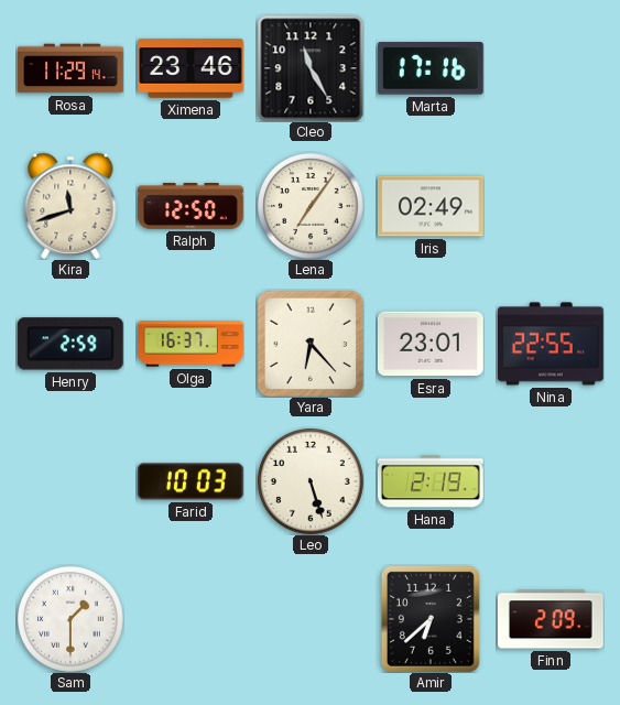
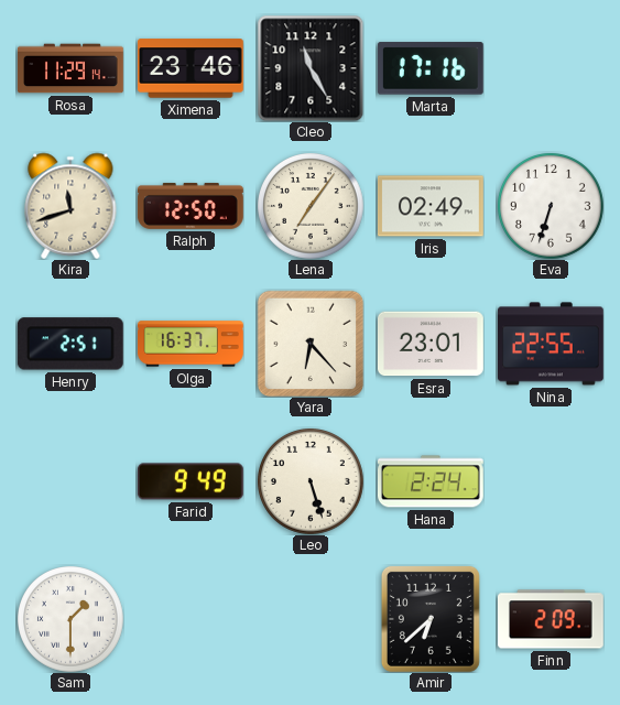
Eva: none -> 6:33 (551, 206)
Henry: 2:59 -> 2:51 (70, 344)
Farid: 10:03 -> 9:49 (192, 481)
Hana: 2:19 -> 2:24 (431, 481)
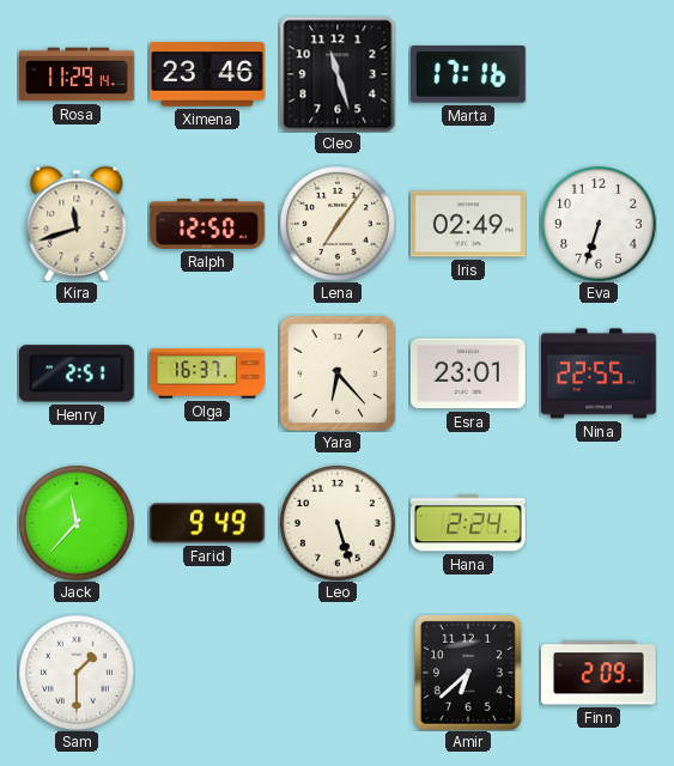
Cleo: 11:25 -> 11:27 (338, 74)
Jack: none -> 11:37 (77, 523)
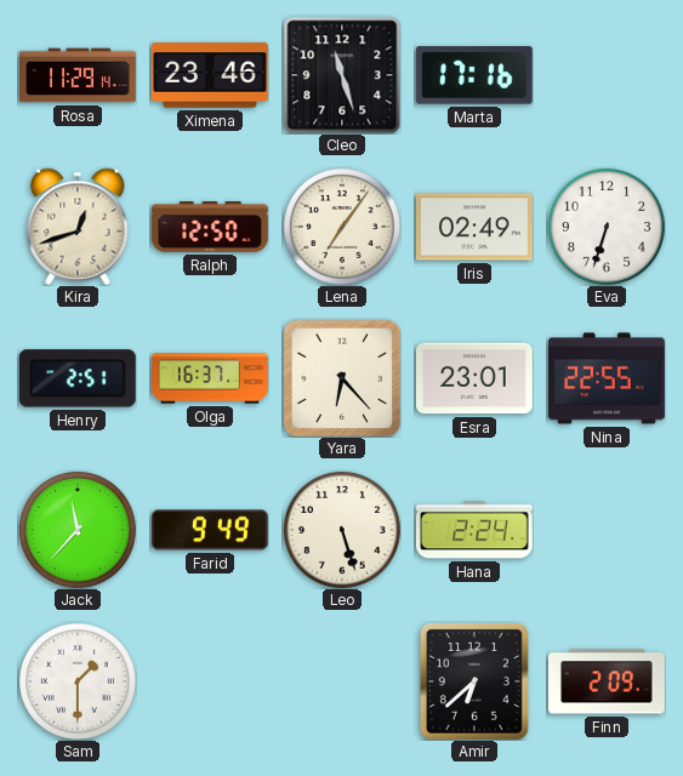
Kira: 11:42 -> 12:42 (78, 227)
